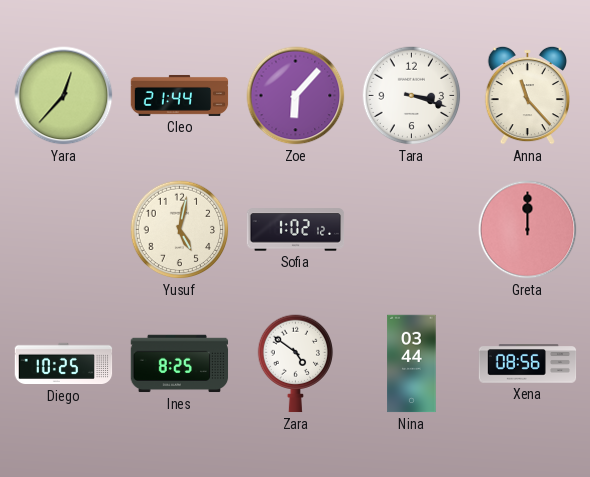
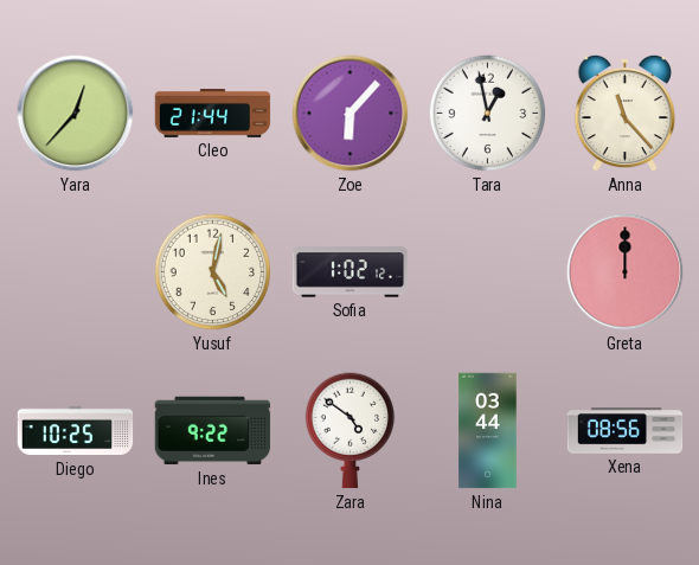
Tara: 3:18 -> 12:58 (488, 114)
Ines: 8:25 -> 9:22 (213, 431)
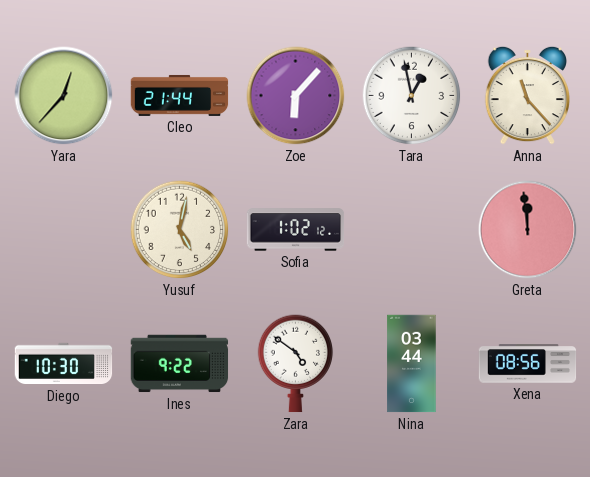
Greta: 12:00 -> 11:59 (528, 230)
Diego: 10:25 -> 10:30 (64, 364)
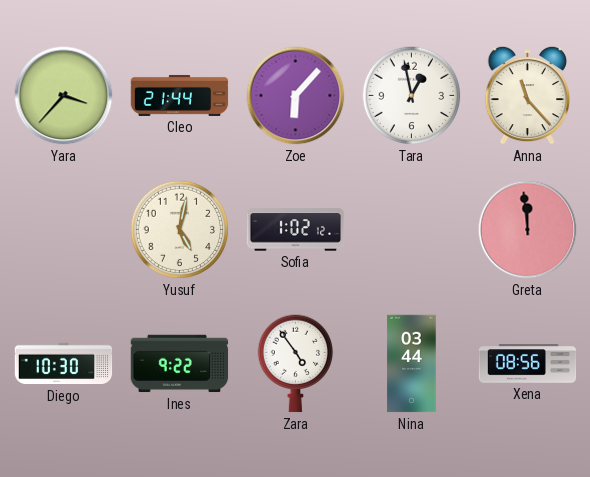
Yara: 12:37 -> 3:37 (64, 96)
Zara: 4:51 -> 4:54 (296, 364)
